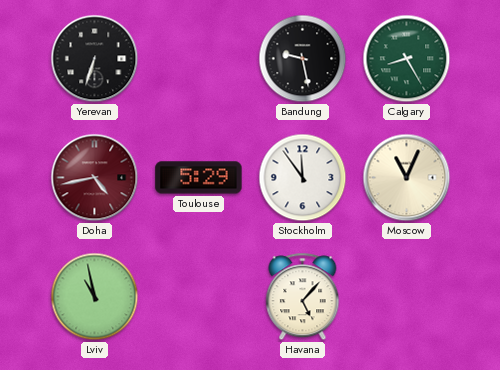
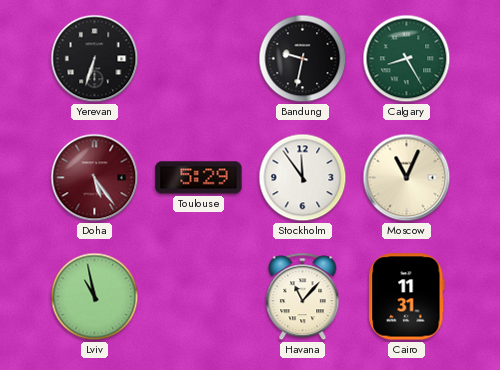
Bandung: 9:28 -> 9:32 (303, 59)
Doha: 4:43 -> 5:24 (95, 178)
Havana: 5:07 -> 11:07 (303, 297)
Cairo: none -> 11:31 (407, 297)
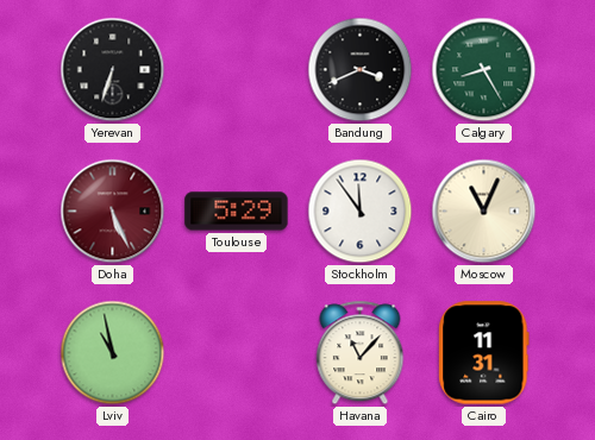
Bandung: 9:32 -> 3:41 (361, 70)
Doha: 5:24 -> 5:26 (113, 212)
